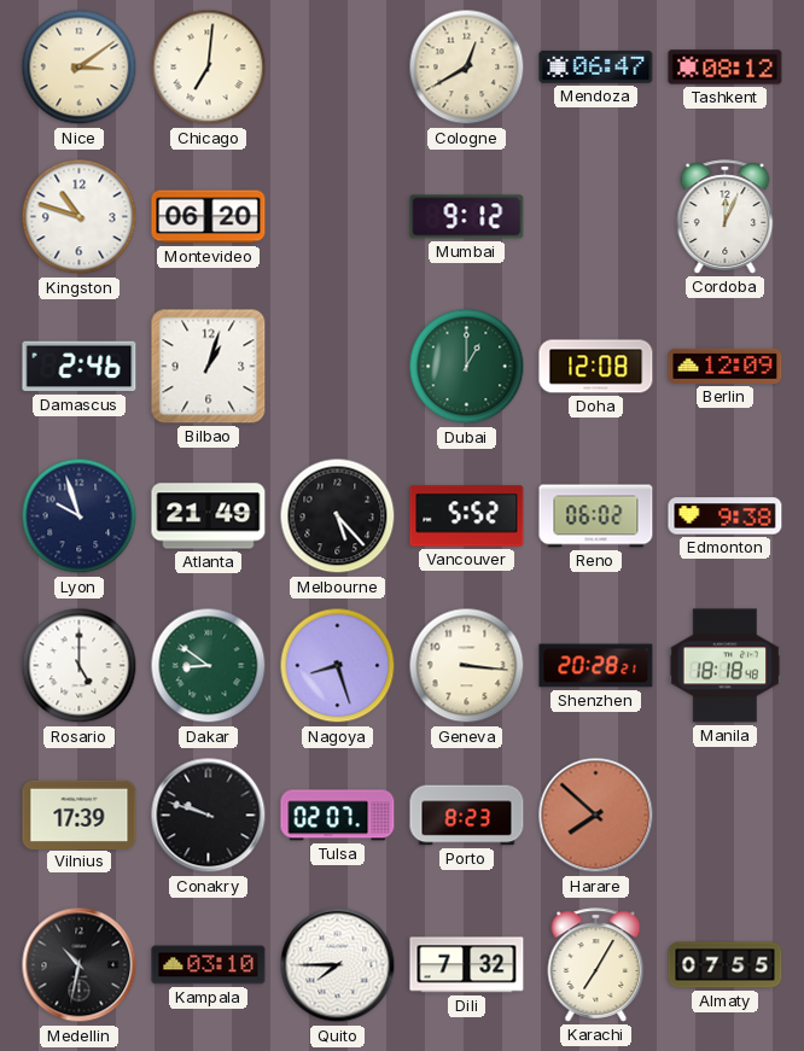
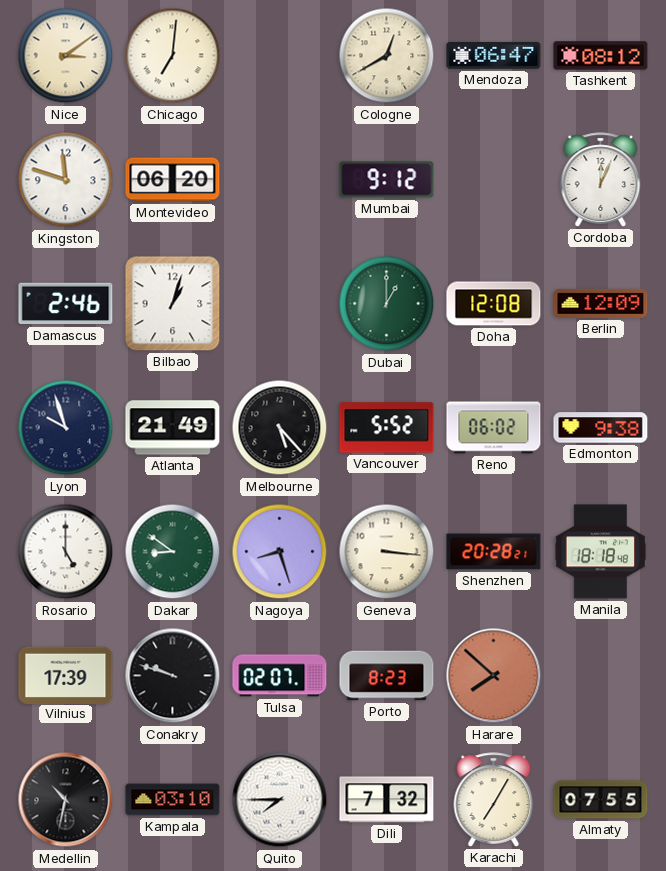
Kingston: 10:48 -> 11:48 (66, 180)
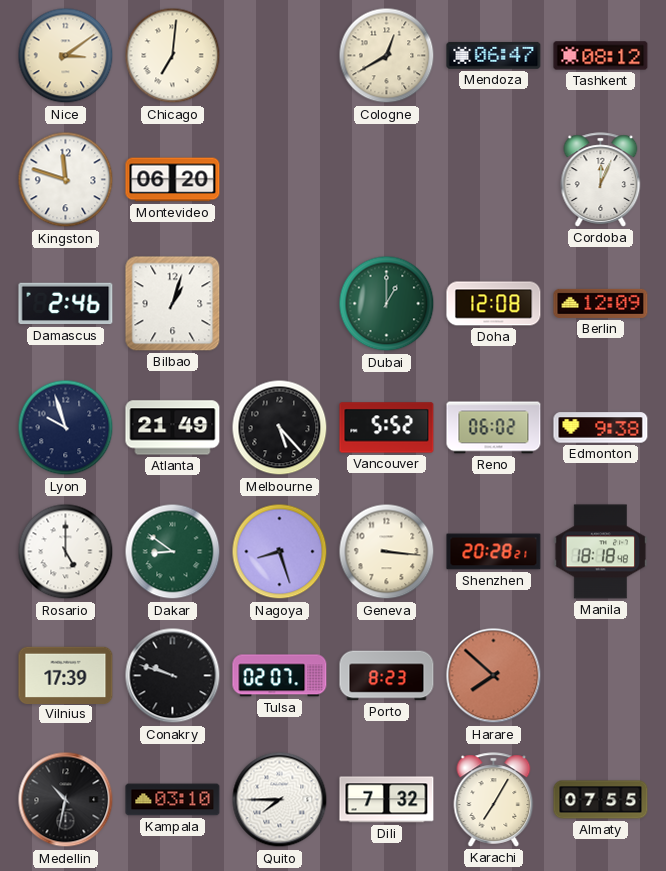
Mumbai: 9:12 -> none (387, 180)
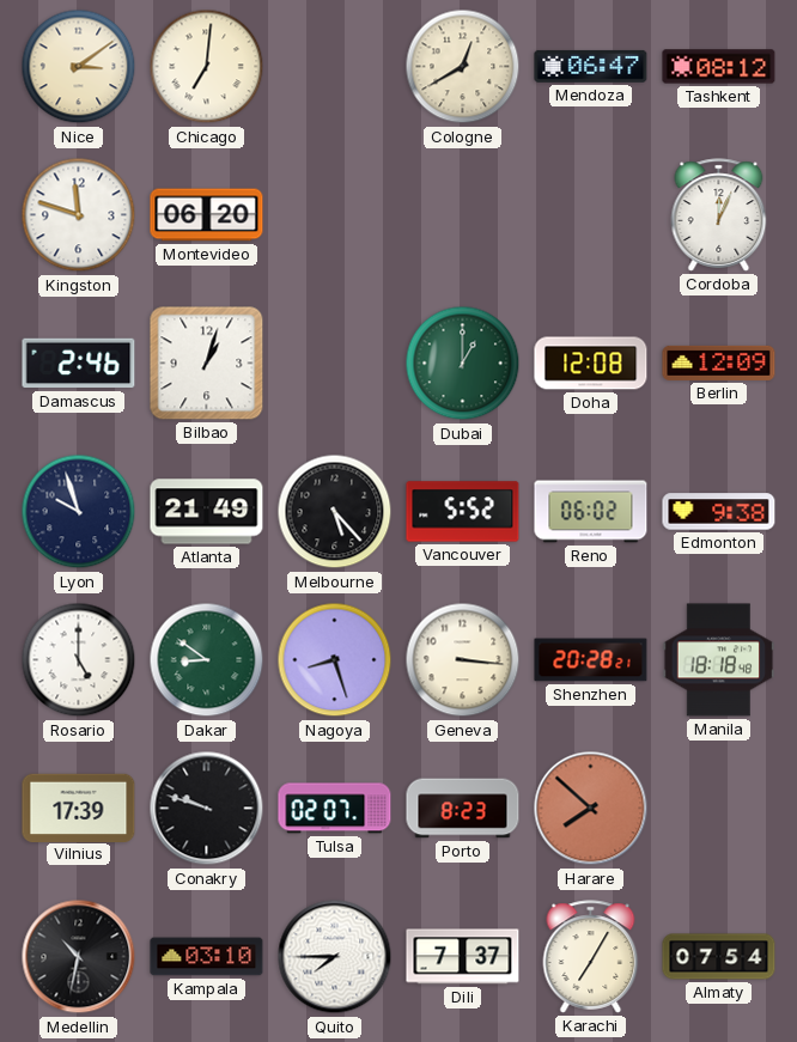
Dili: 7:32 -> 7:37 (463, 957)
Almaty: 07:55 -> 07:54 (719, 957)
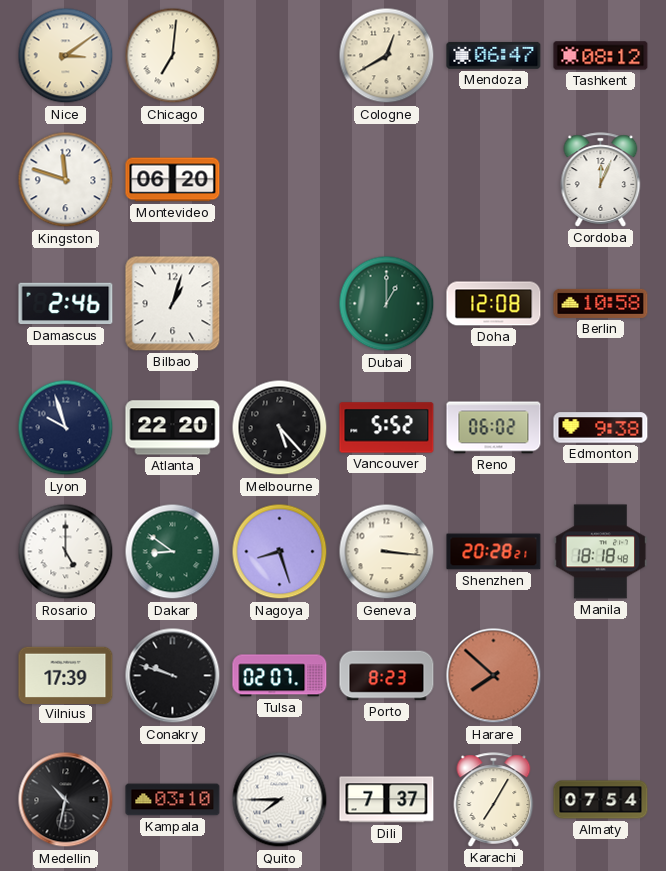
Berlin: 12:09 -> 10:58 (601, 303)
Atlanta: 21:49 -> 22:20 (173, 428)
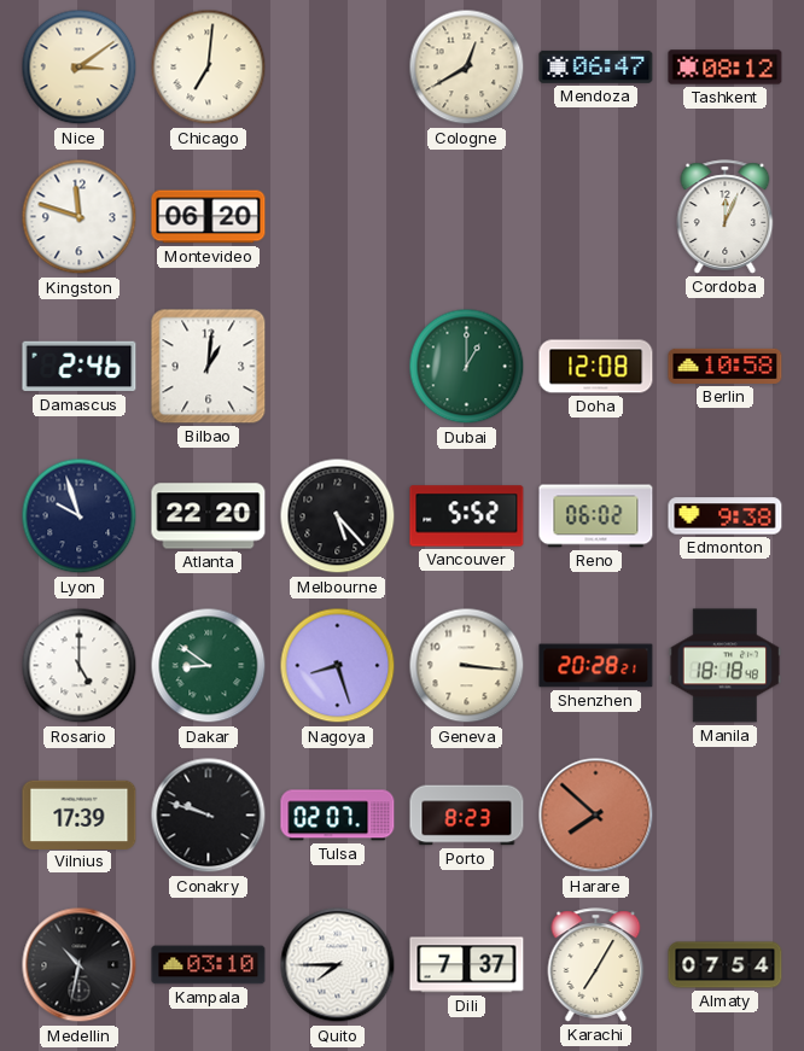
Bilbao: 1:03 -> 1:01 (209, 367)
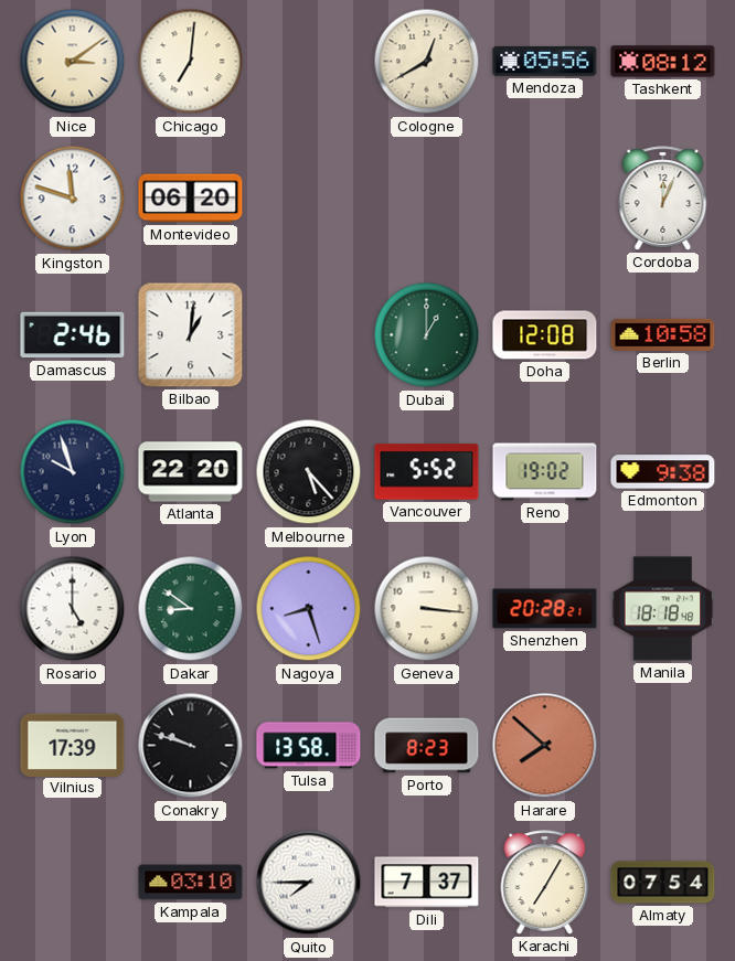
Mendoza: 06:47 -> 05:56 (545, 61)
Reno: 06:02 -> 19:02 (545, 472)
Tulsa: 02:07 -> 13:58 (309, 746)
Medellin: 10:32 -> none (80, 965)
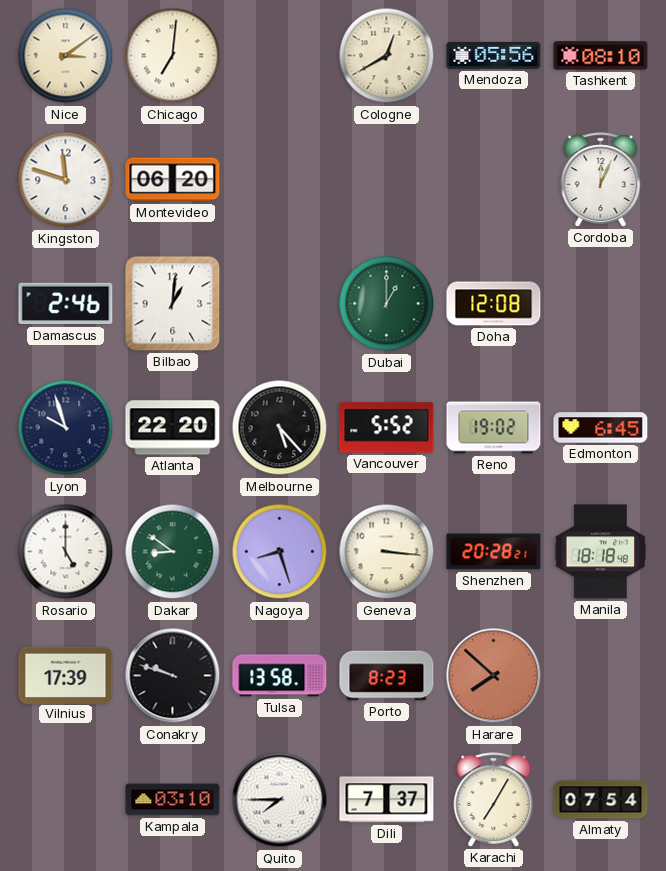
Tashkent: 08:12 -> 08:10 (601, 56)
Berlin: 10:58 -> none (663, 334)
Edmonton: 9:38 -> 6:45 (601, 428)
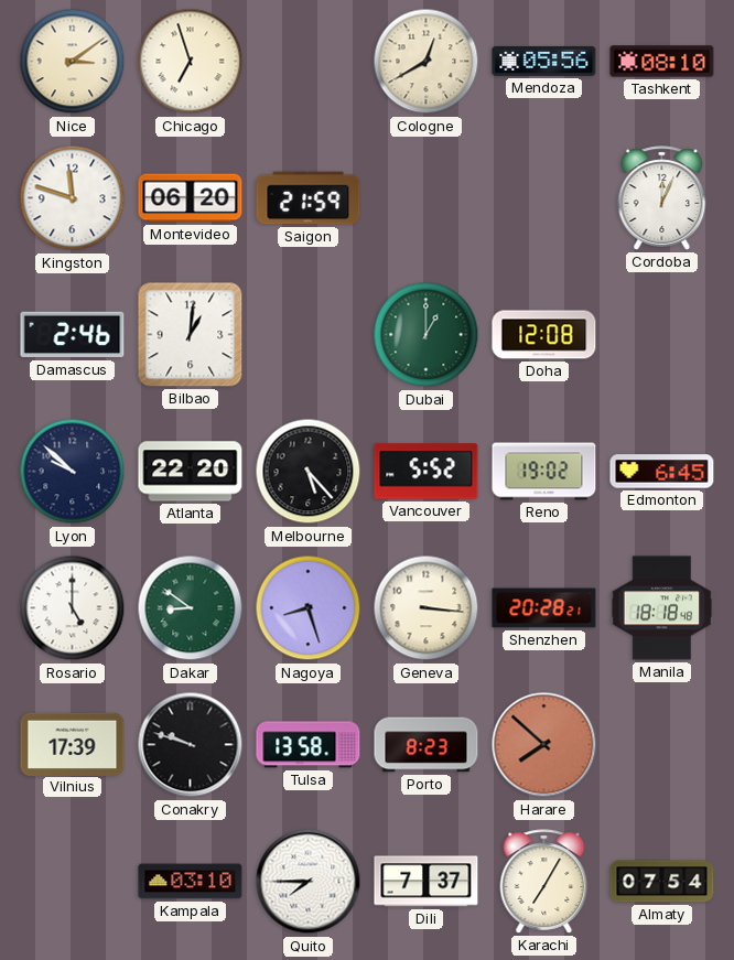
Chicago: 7:01 -> 6:57 (191, 62)
Saigon: none -> 21:59 (309, 198)
Lyon: 9:57 -> 9:52 (73, 472)
